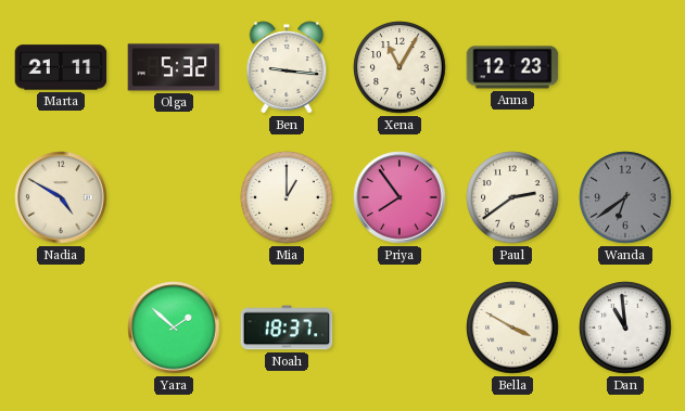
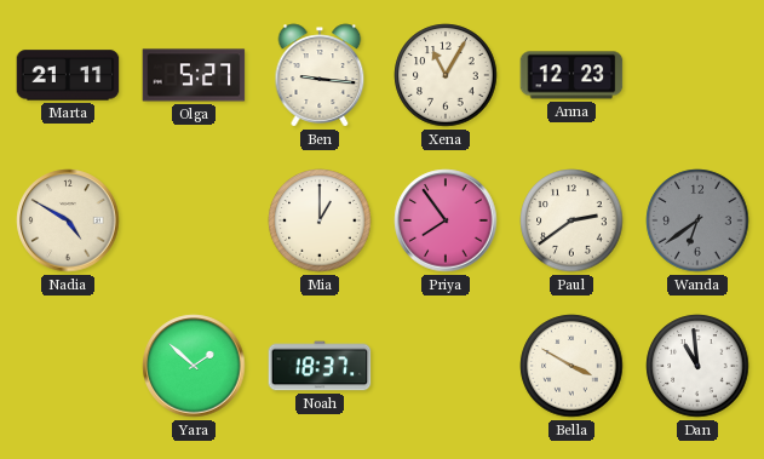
Olga: 5:32 -> 5:27 (194, 75)
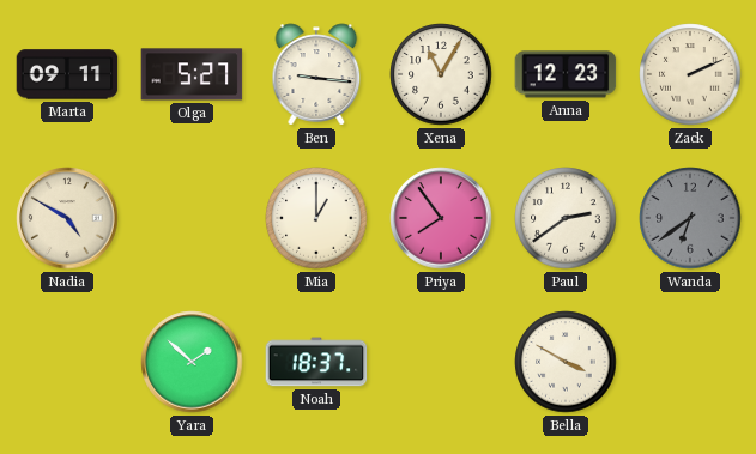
Marta: 21:11 -> 09:11 (67, 74)
Zack: none -> 2:11 (690, 74)
Dan: 10:59 -> none (697, 366)
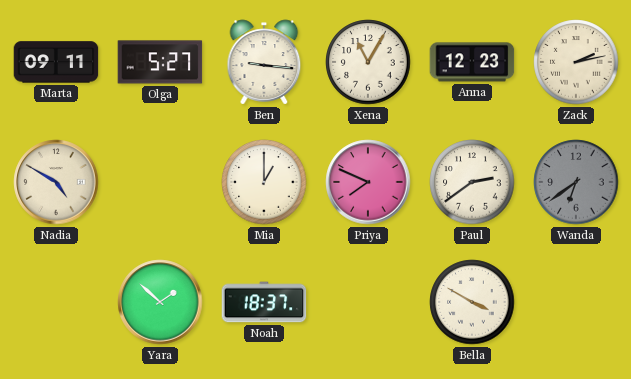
Zack: 2:11 -> 2:13 (576, 62)
Priya: 7:54 -> 7:49 (368, 182)
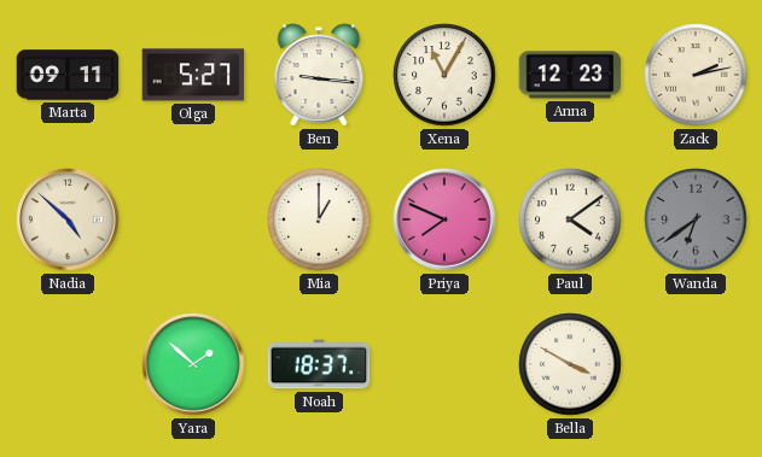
Nadia: 4:50 -> 4:52 (68, 219)
Paul: 2:39 -> 4:09 (570, 219)
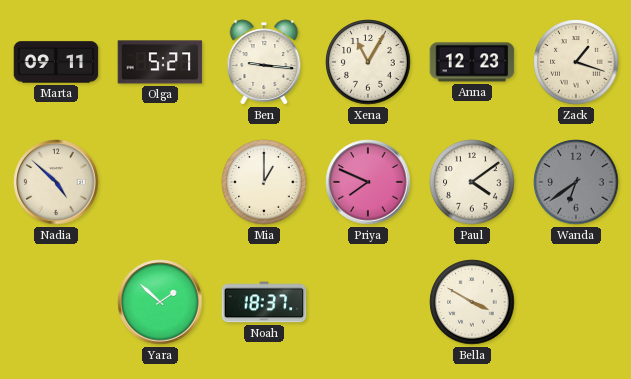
Zack: 2:13 -> 1:18 (576, 62)
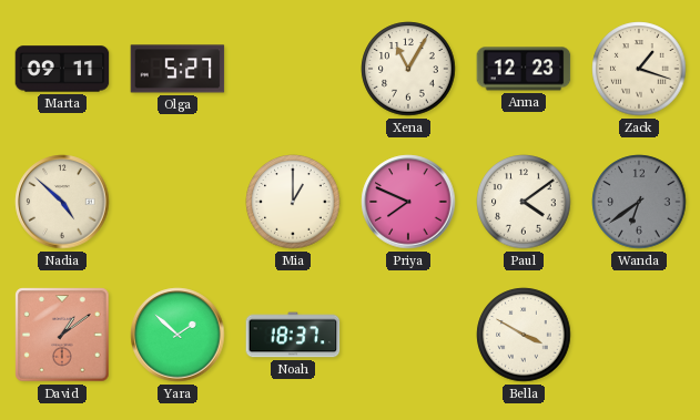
Ben: 9:16 -> none (264, 62)
David: none -> 1:09 (62, 335)
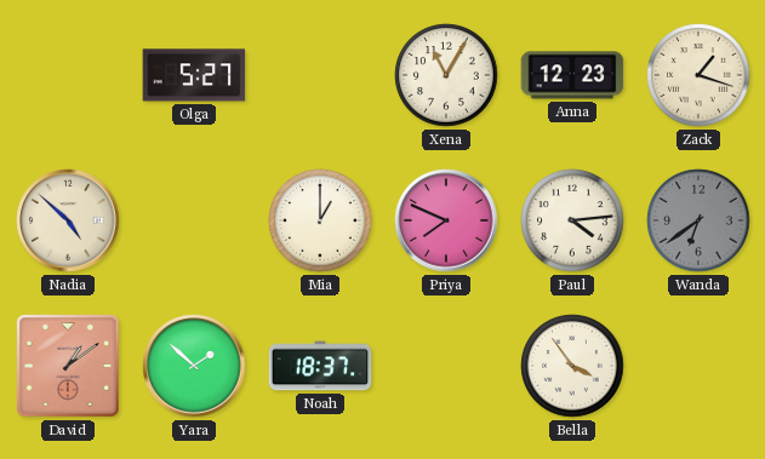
Marta: 09:11 -> none (62, 69)
Paul: 4:09 -> 4:14 (572, 220)
Bella: 3:50 -> 3:54 (572, 366)
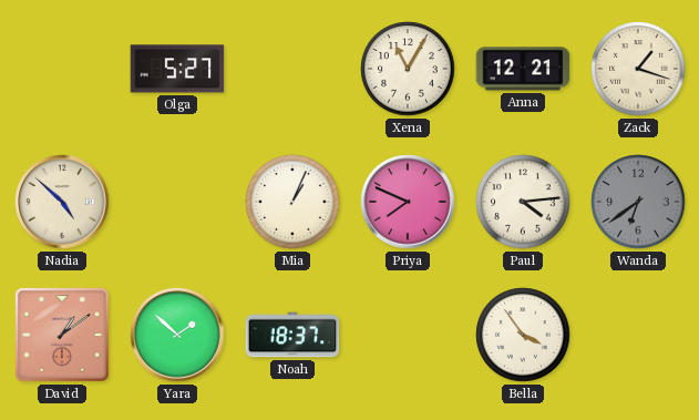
Anna: 12:23 -> 12:21 (523, 69)
Mia: 1:00 -> 1:04 (292, 202)
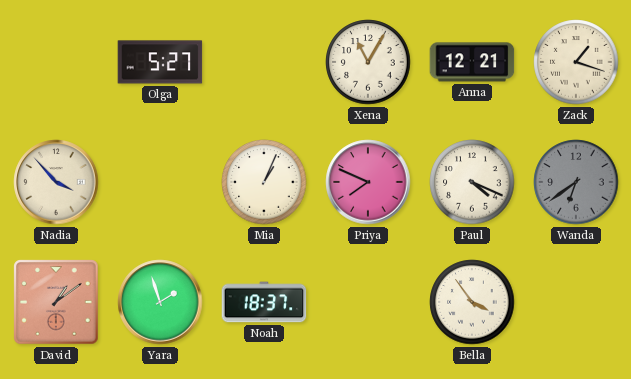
Nadia: 4:52 -> 3:53 (56, 182)
Paul: 4:14 -> 4:19 (472, 182)
Yara: 1:52 -> 1:57 (160, 302)
